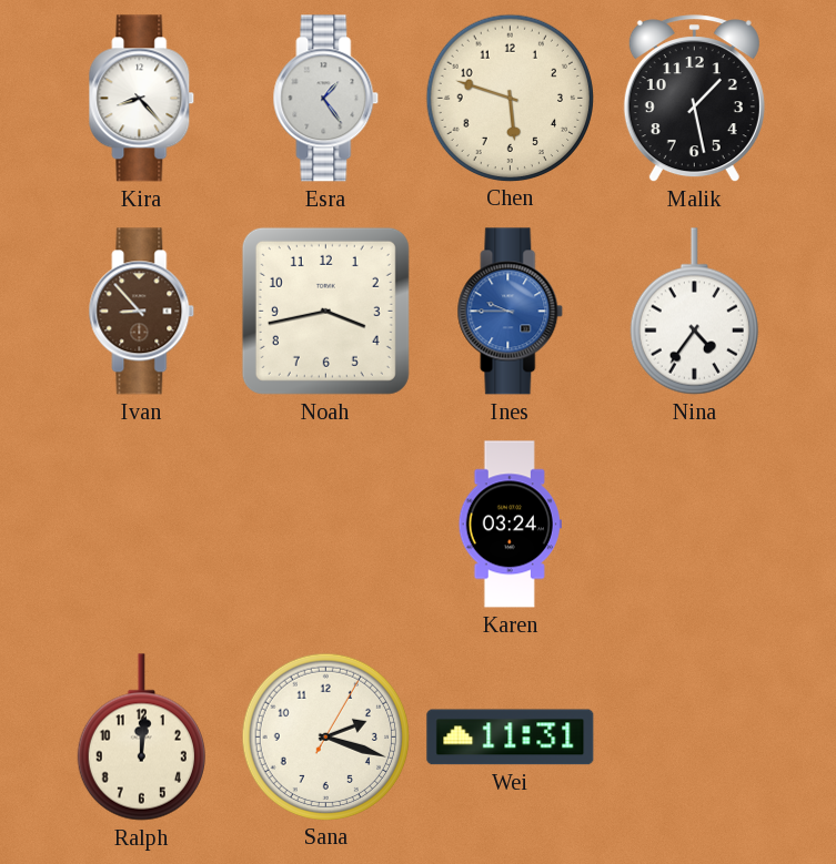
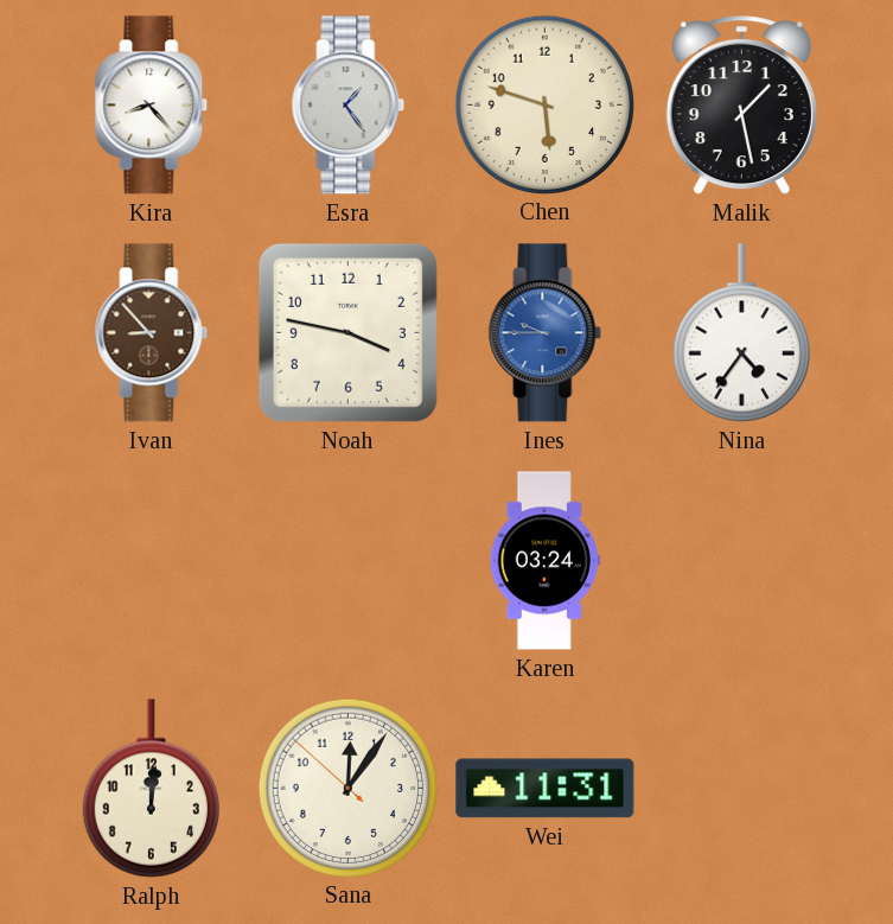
Noah: 3:43 -> 3:47 (347, 332)
Sana: 2:18 -> 12:05 (347, 788)
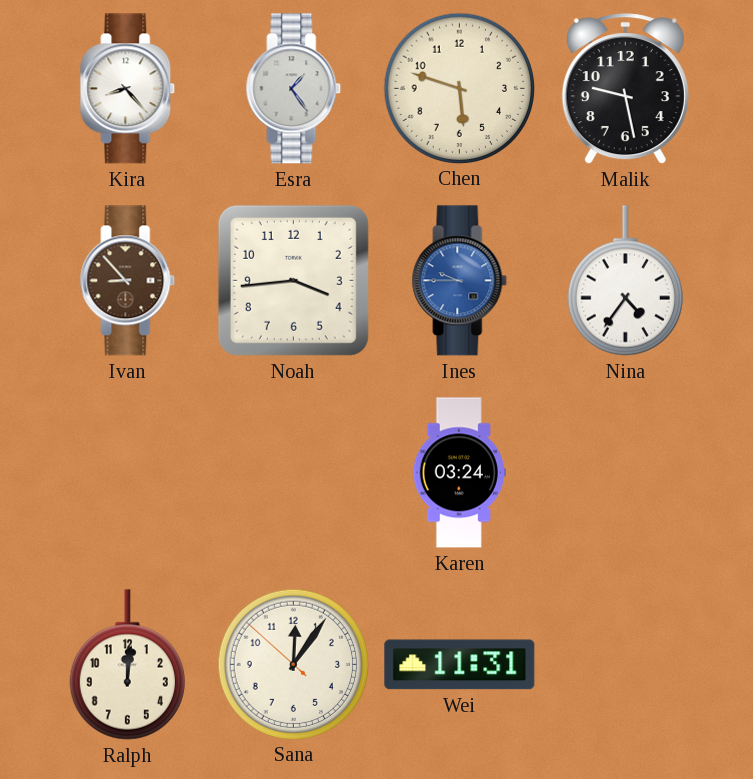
Malik: 1:28 -> 9:28 (625, 89)
Noah: 3:47 -> 3:44 (293, 280)
